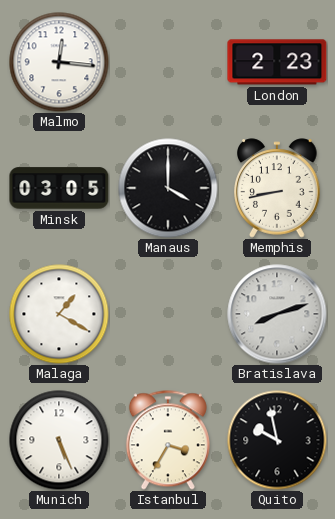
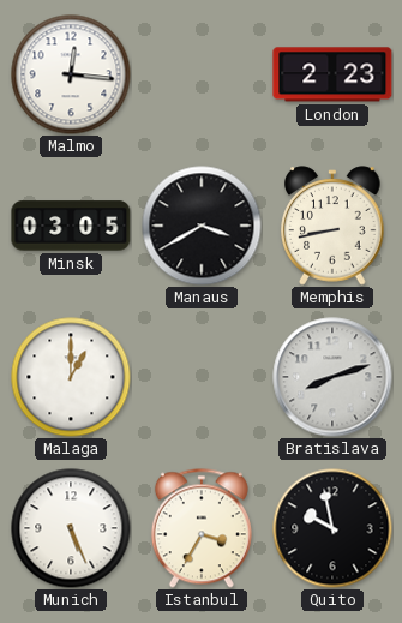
Manaus: 4:00 -> 3:40 (202, 226)
Malaga: 1:20 -> 1:00 (71, 377)
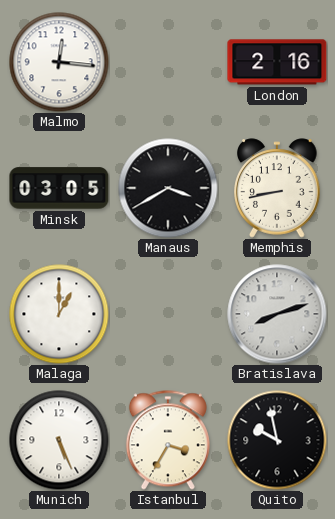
London: 2:23 -> 2:16 (277, 62)
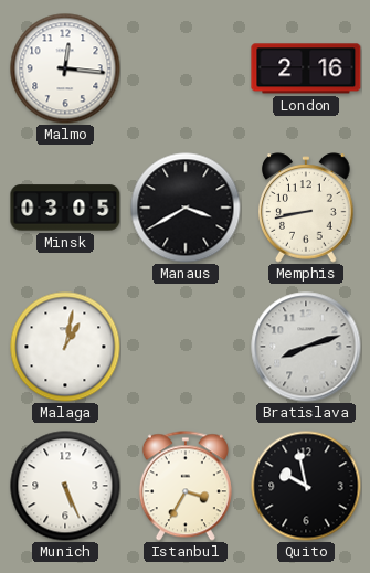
Malaga: 1:00 -> 1:02 (65, 347)
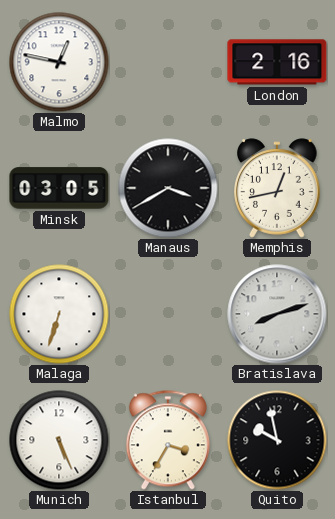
Malmo: 12:16 -> 12:47 (59, 62)
Memphis: 8:43 -> 12:43 (277, 188)
Malaga: 1:02 -> 6:33 (59, 314)
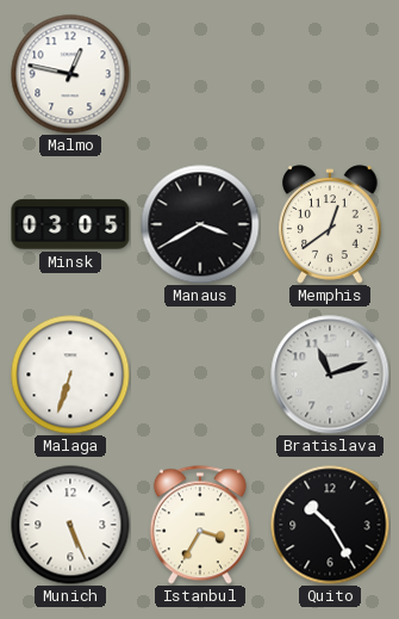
London: 2:16 -> none (277, 62)
Memphis: 12:43 -> 12:39 (330, 224)
Bratislava: 8:12 -> 11:12 (330, 375)
Quito: 9:58 -> 10:25 (330, 525)
